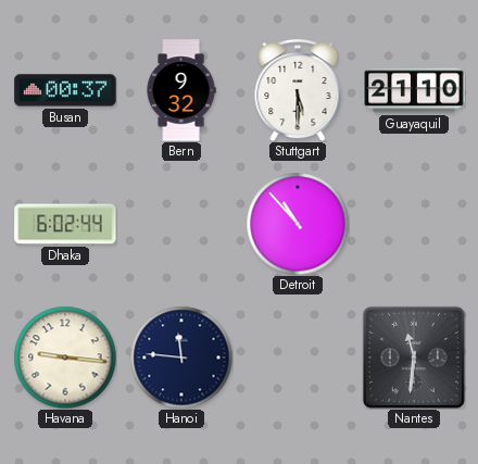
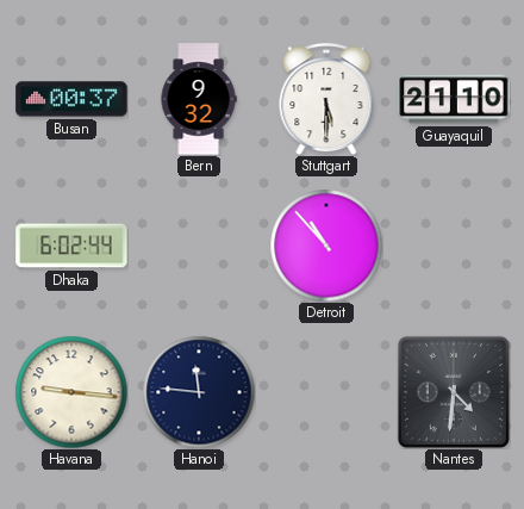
Nantes: 11:31 -> 4:31 (454, 392)
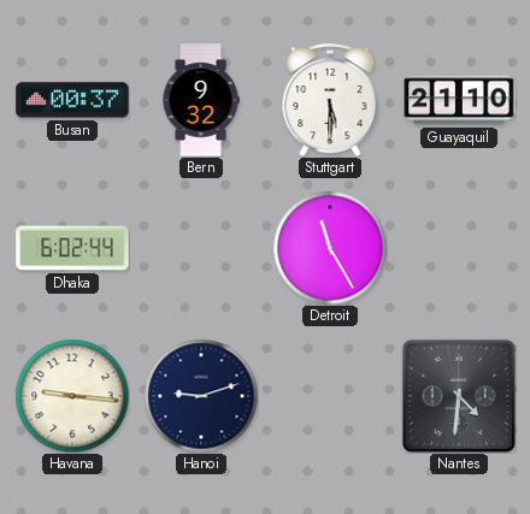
Detroit: 10:53 -> 11:25 (330, 248)
Hanoi: 11:46 -> 9:12 (201, 396)
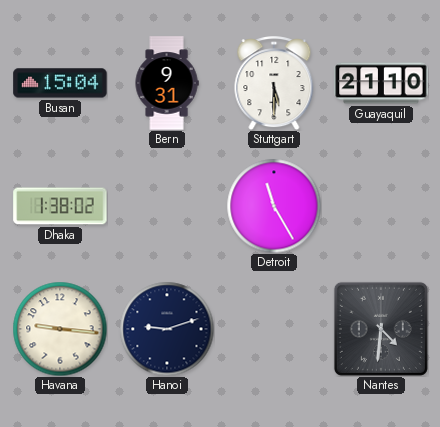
Busan: 00:37 -> 15:04 (60, 83)
Bern: 9:32 -> 9:31 (167, 83)
Dhaka: 6:02 -> 1:38 (60, 206)
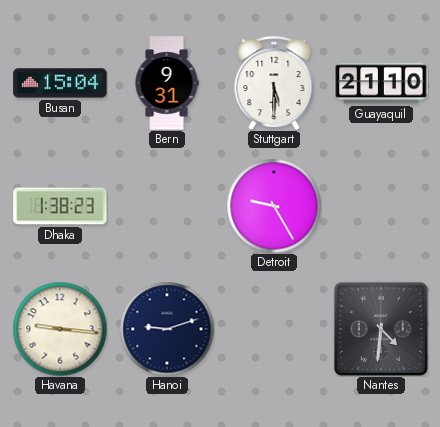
Dhaka: 1:38:02 -> 1:38:23 (60, 206)
Detroit: 11:25 -> 9:25 (274, 206)
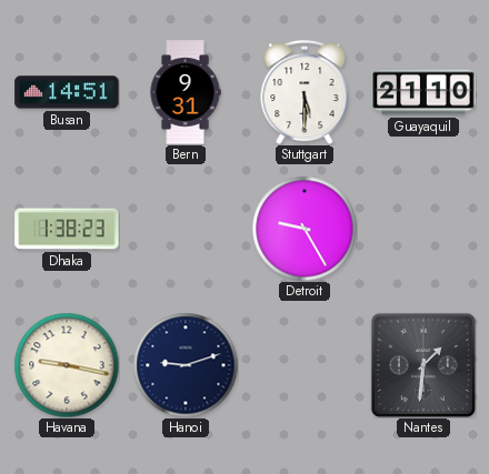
Busan: 15:04 -> 14:51 (67, 92)
Havana: 9:16 -> 9:17 (67, 365)
Nantes: 4:31 -> 1:31 (423, 365)
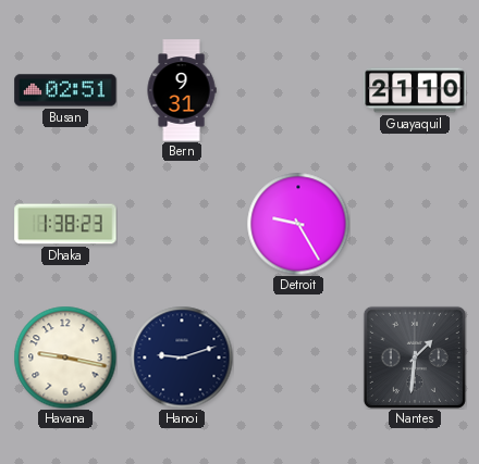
Busan: 14:51 -> 02:51 (65, 90)
Stuttgart: 5:30 -> none (305, 92)
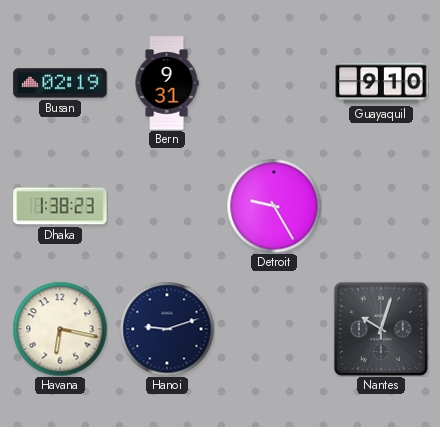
Busan: 02:51 -> 02:19 (60, 83)
Guayaquil: 21:10 -> 9:10 (381, 83)
Havana: 9:17 -> 6:17 (60, 329)
Nantes: 1:31 -> 10:03 (381, 329)
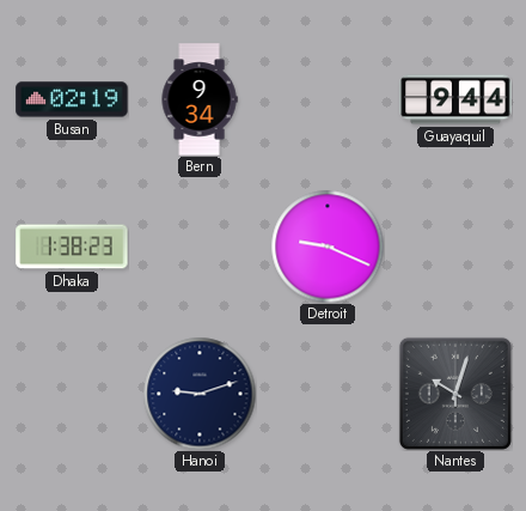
Bern: 9:31 -> 9:34 (200, 99)
Guayaquil: 9:10 -> 9:44 (455, 99)
Detroit: 9:25 -> 9:19 (328, 247)
Havana: 6:17 -> none (60, 329)
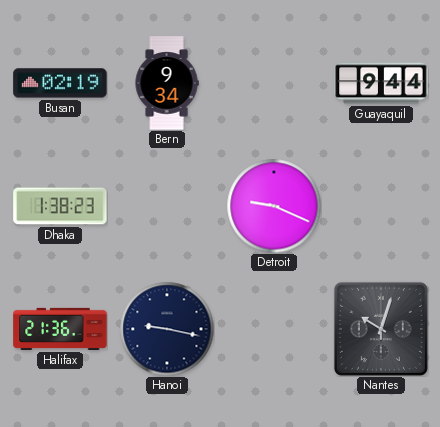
Halifax: none -> 21:36 (60, 329)
Hanoi: 9:12 -> 9:17 (167, 329)
